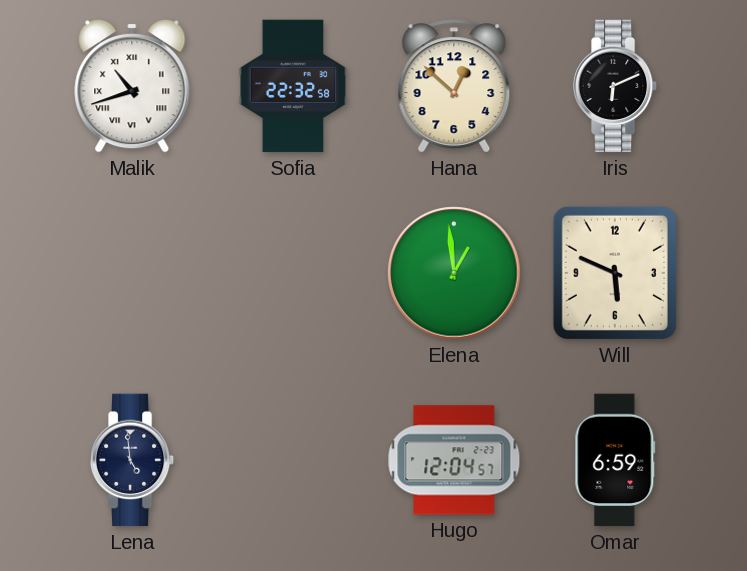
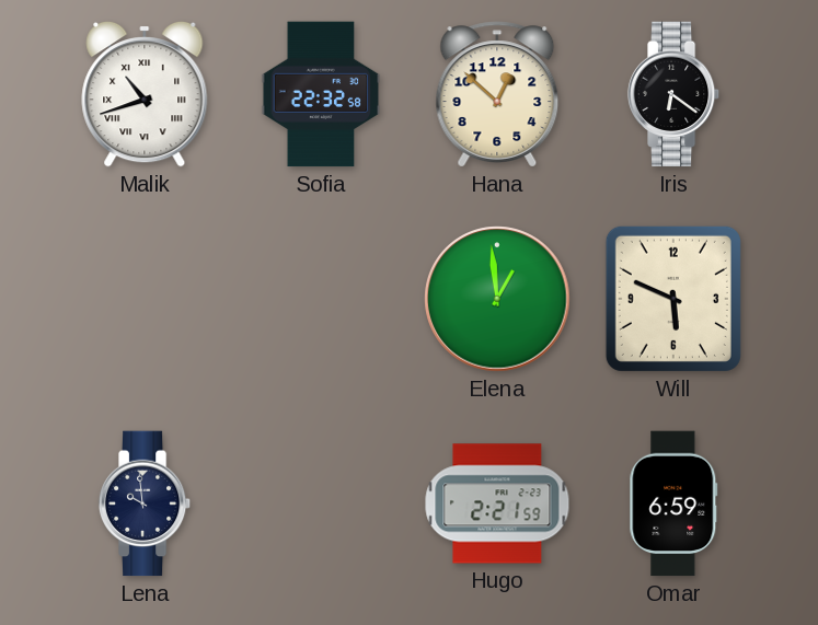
Iris: 6:11 -> 6:21 (673, 94)
Lena: 4:59 -> 9:59 (145, 504)
Hugo: 12:04 -> 2:21 (497, 504)
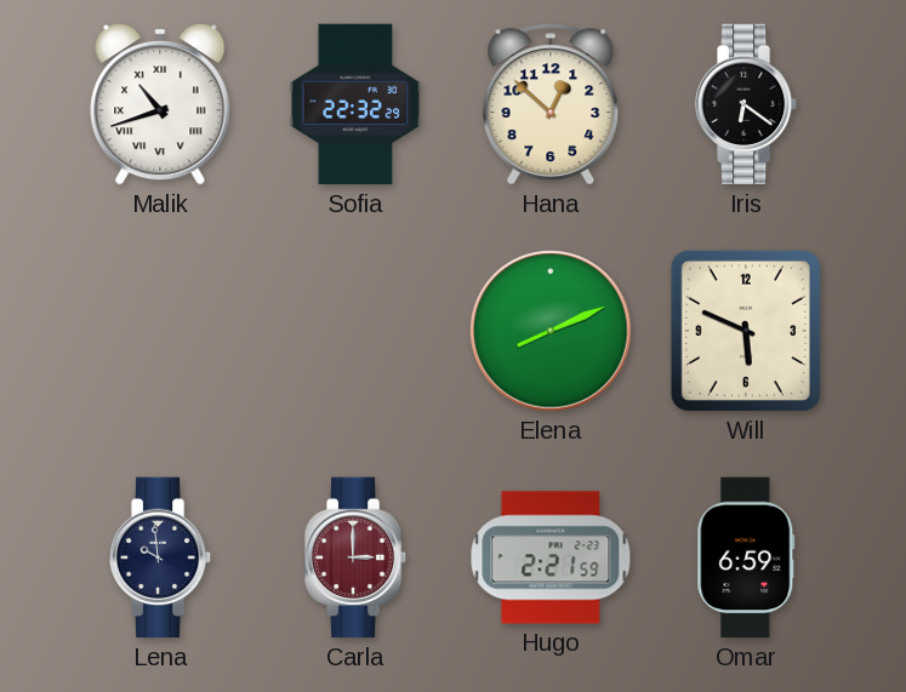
Sofia: 22:32:58 -> 22:32:29 (355, 104)
Elena: 12:59 -> 8:11 (551, 331)
Carla: none -> 3:00 (355, 557)
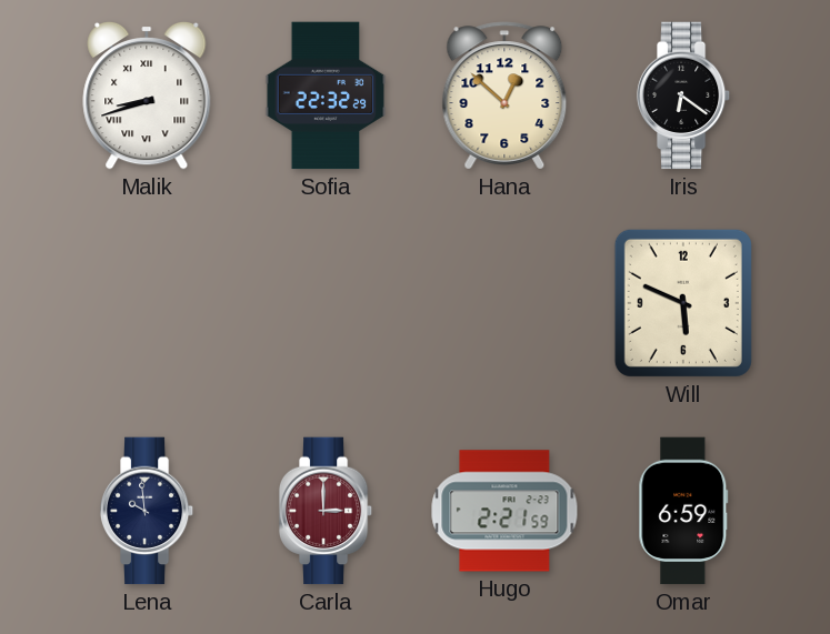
Malik: 10:42 -> 8:42 (147, 95)
Elena: 8:11 -> none (551, 331)
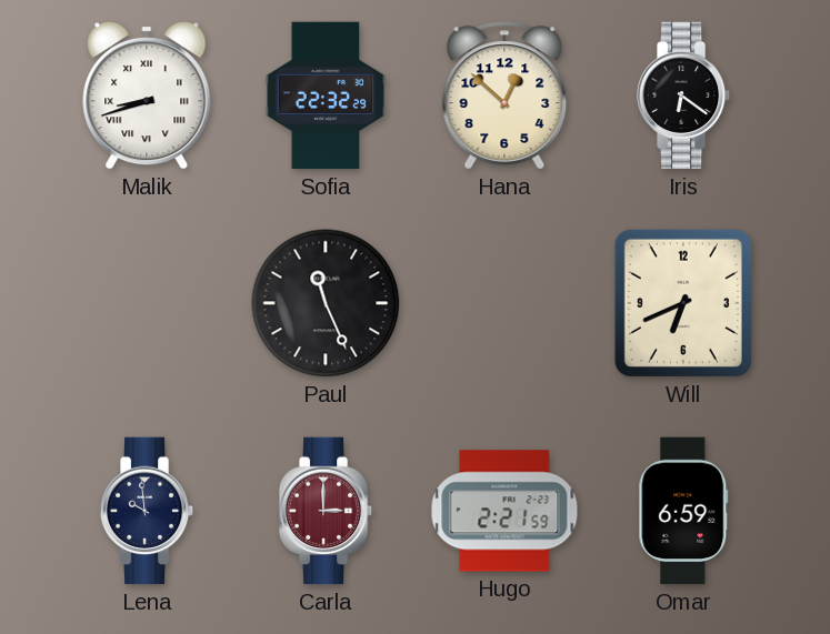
Paul: none -> 11:26 (326, 303)
Will: 5:49 -> 6:41 (683, 303)
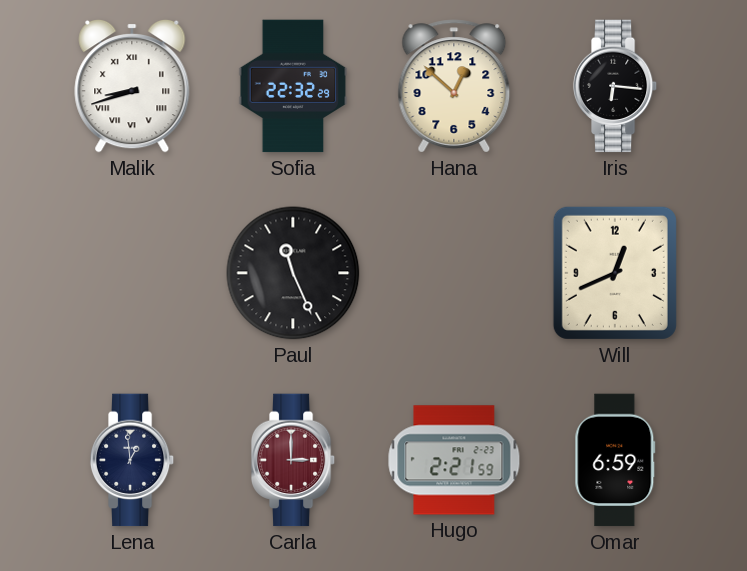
Iris: 6:21 -> 6:16 (615, 86)
Will: 6:41 -> 12:41 (615, 273)
Lena: 9:59 -> 12:59 (132, 460)
